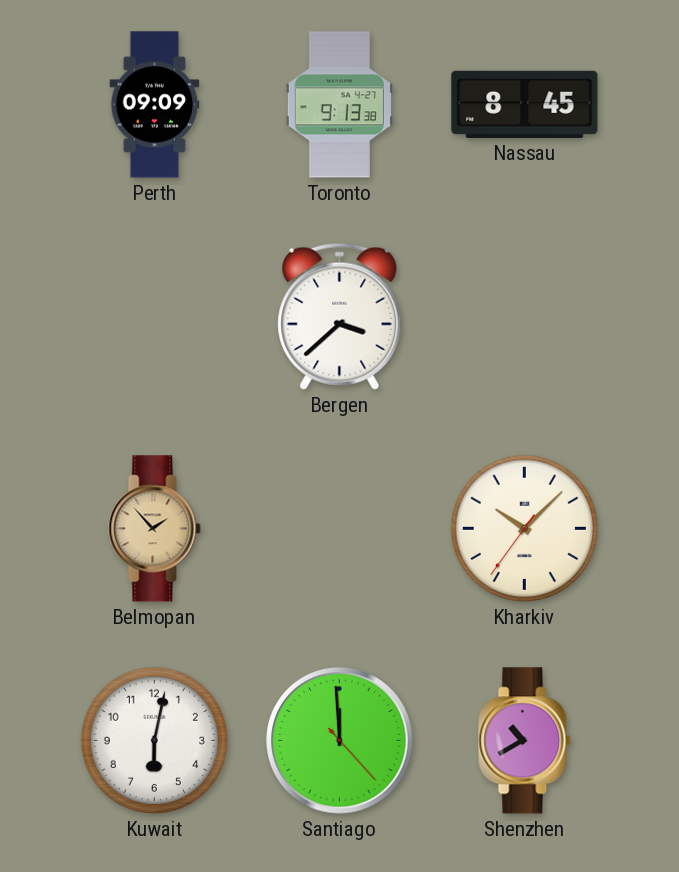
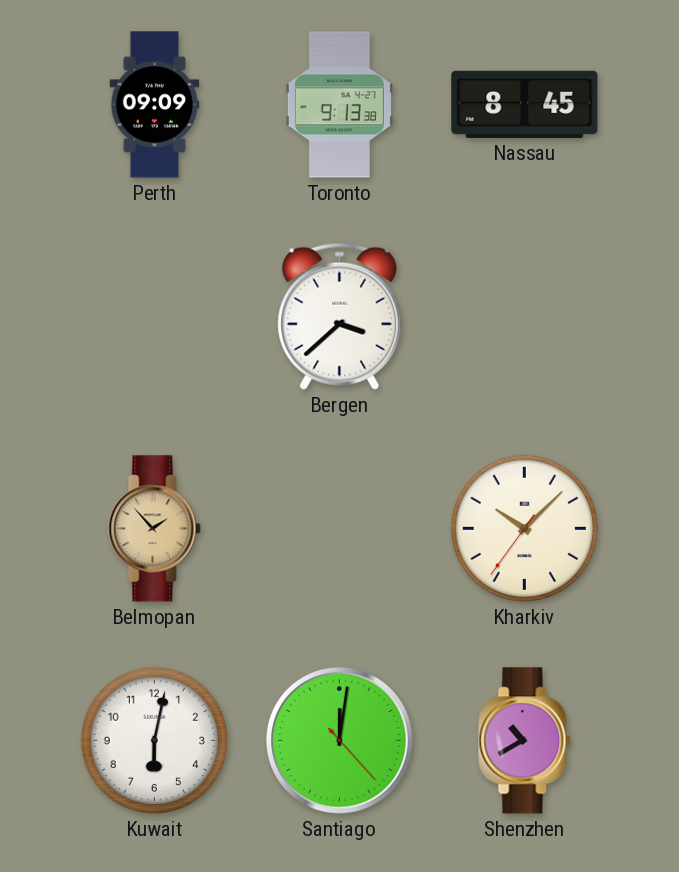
Santiago: 11:59 -> 12:01 (340, 741)
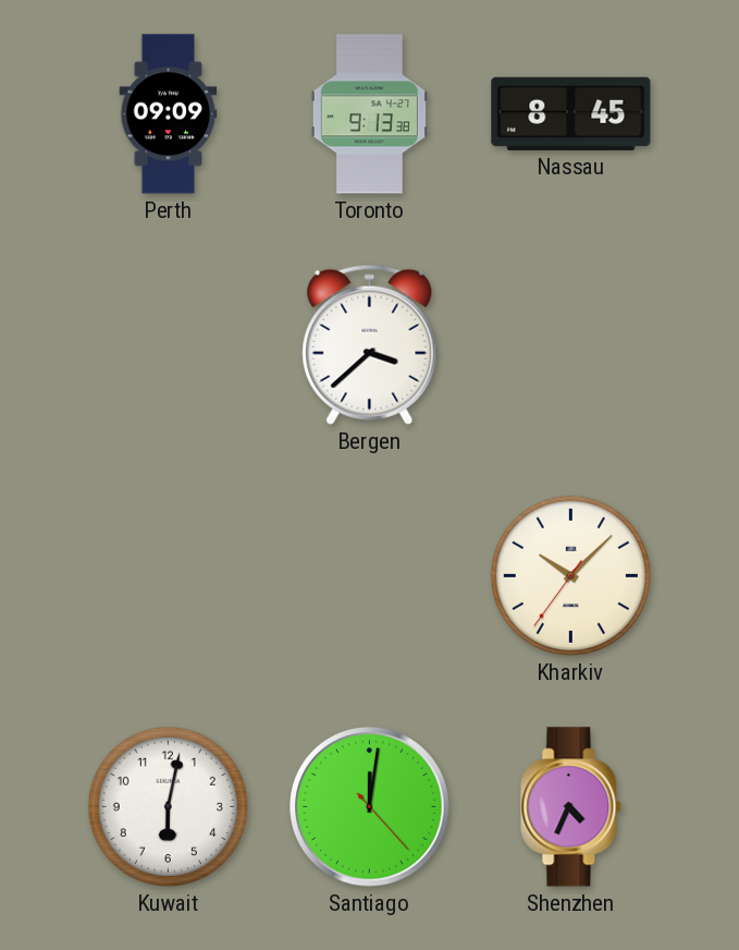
Belmopan: 1:53 -> none (155, 529)
Shenzhen: 10:40 -> 4:34 (571, 807)
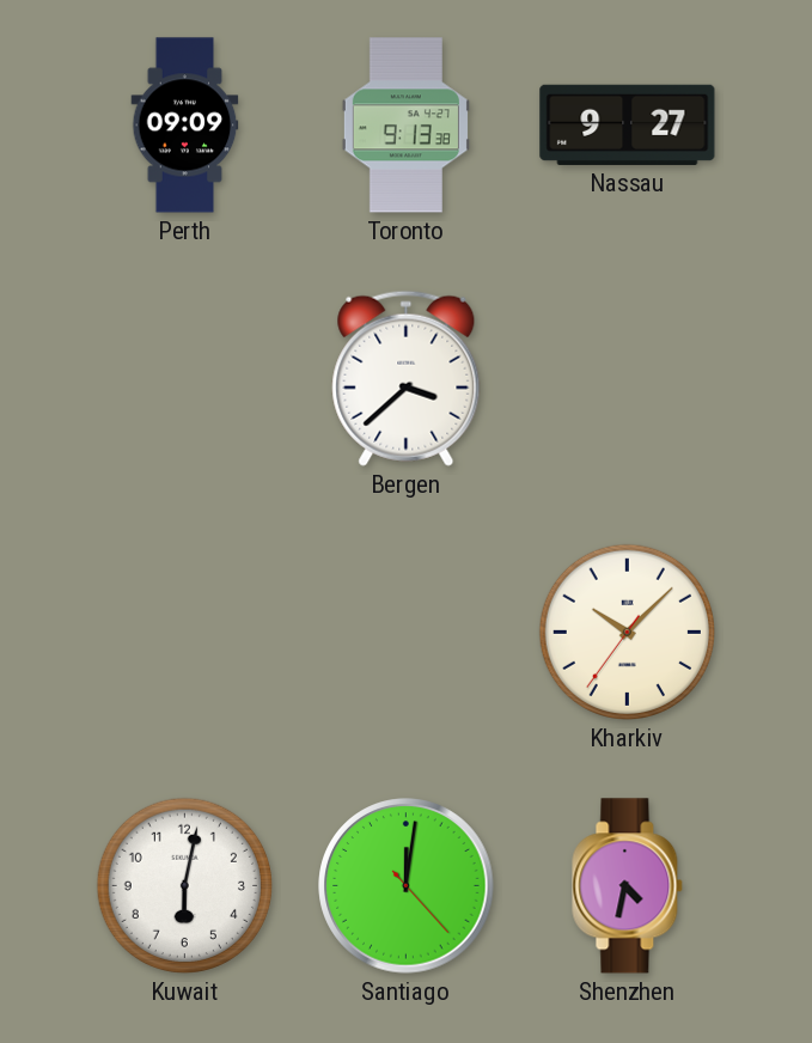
Nassau: 8:45 -> 9:27 (628, 124)
Shenzhen: 4:34 -> 4:32 (628, 886)
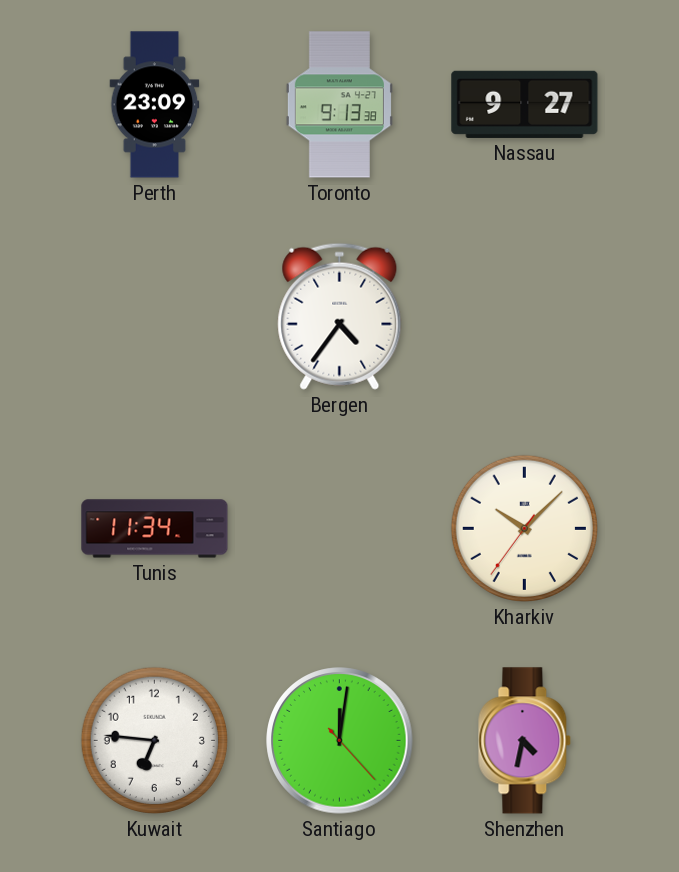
Perth: 09:09 -> 23:09 (155, 105)
Bergen: 3:38 -> 4:36 (340, 316)
Tunis: none -> 11:34 (155, 529)
Kuwait: 6:02 -> 6:46 (154, 740)
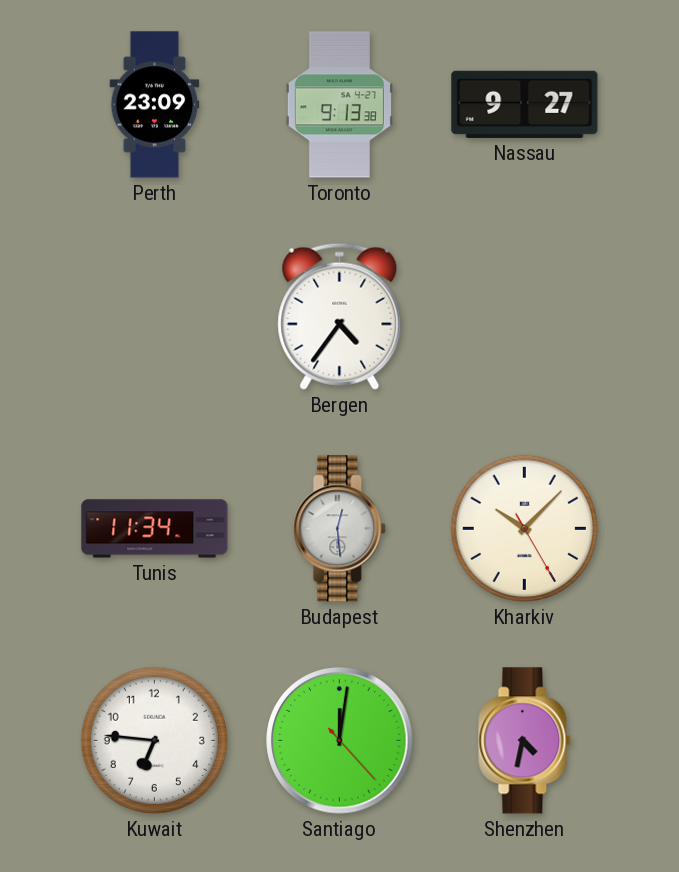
Budapest: none -> 12:29 (340, 529)
Kharkiv: 10:07:36 -> 10:07:25 (524, 528)
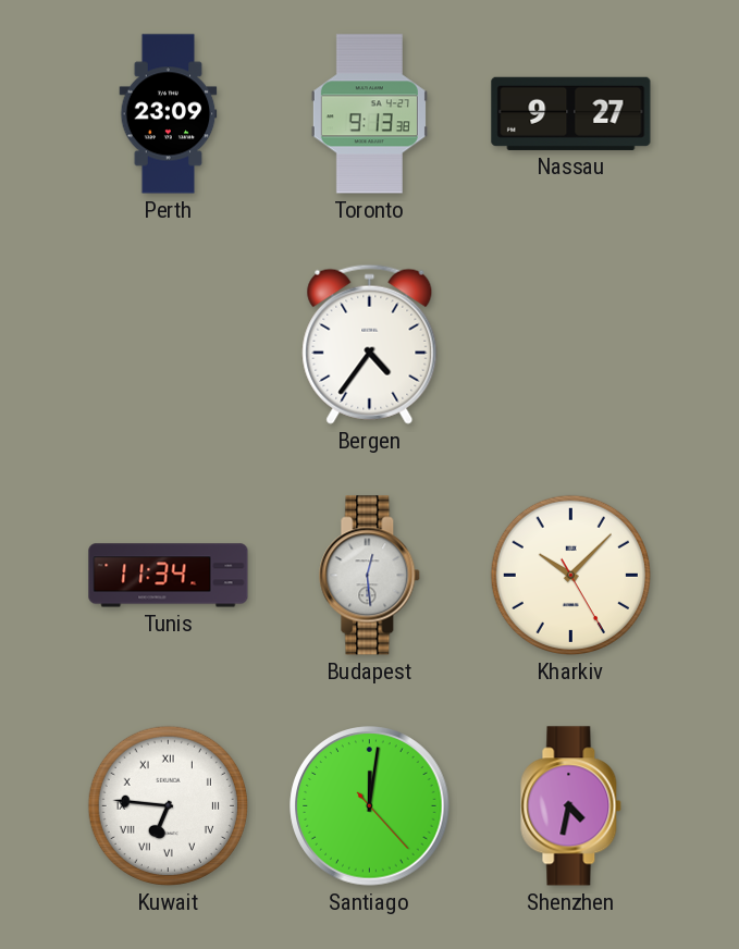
Kuwait numerals: Arabic -> Roman (168, 805)
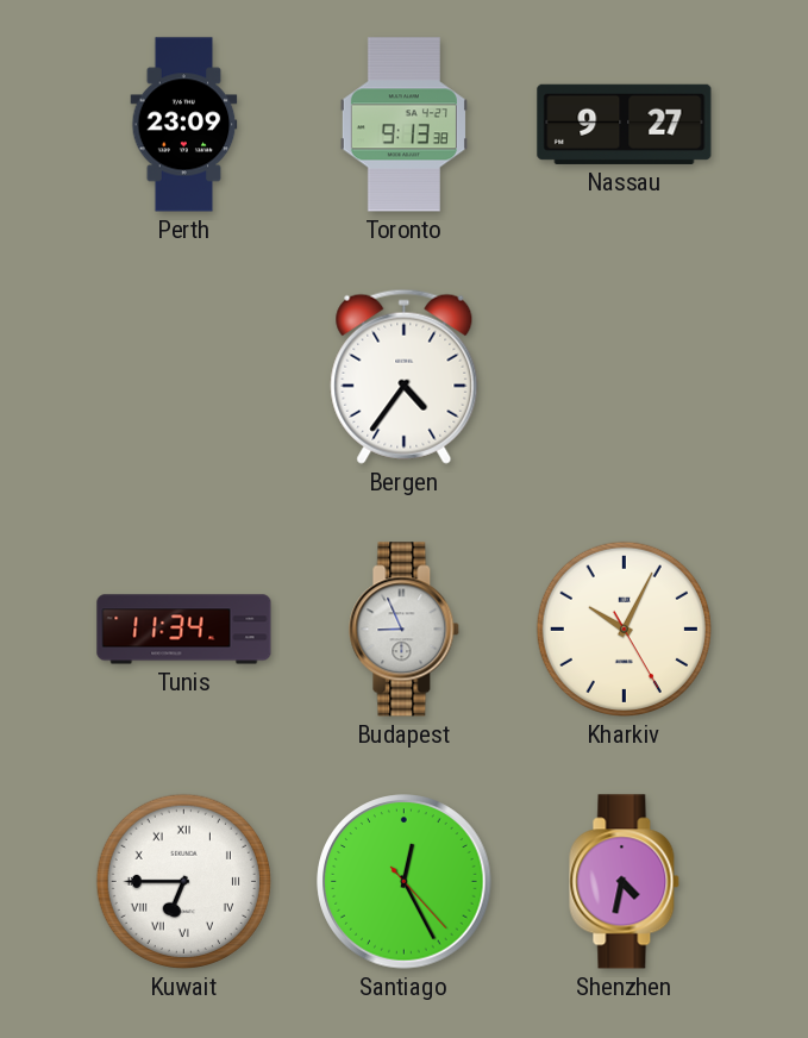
Budapest: 12:29 -> 8:56 (405, 630)
Kharkiv: 10:07 -> 10:04 (624, 629)
Kuwait: 6:46 -> 6:45 (183, 881)
Santiago: 12:01 -> 12:25 (405, 882)
